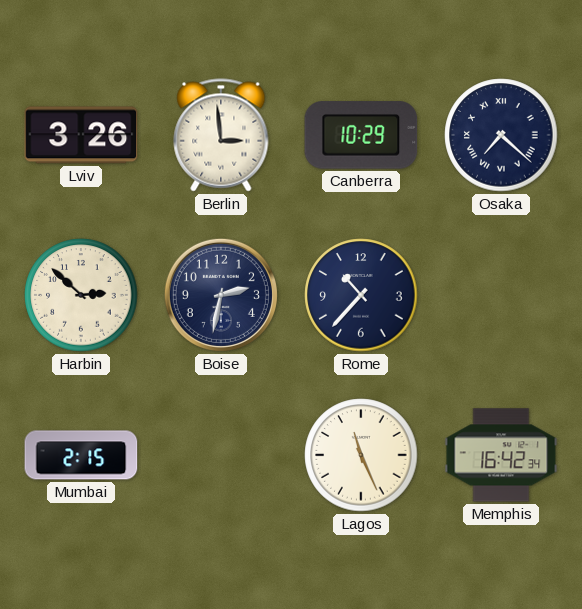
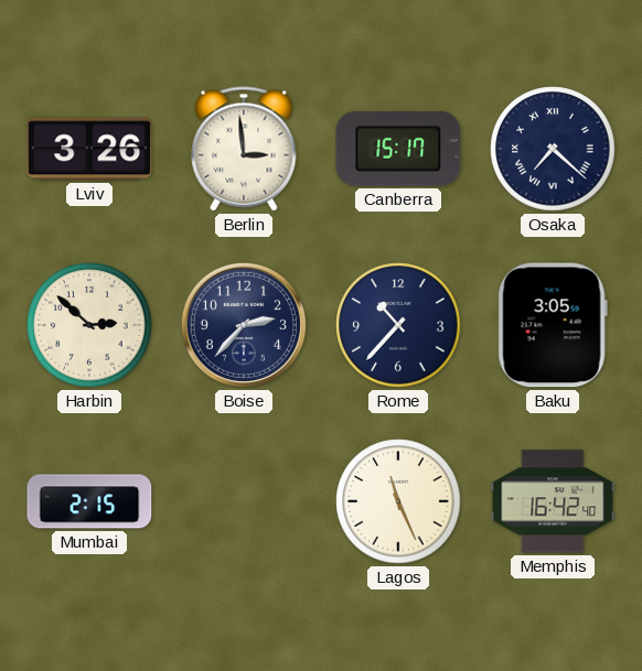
Canberra: 10:29 -> 15:17 (398, 149)
Boise: 2:32 -> 2:37 (244, 325)
Baku: none -> 3:05 (553, 325)
Memphis: 16:42:34 -> 16:42:40 (553, 501)
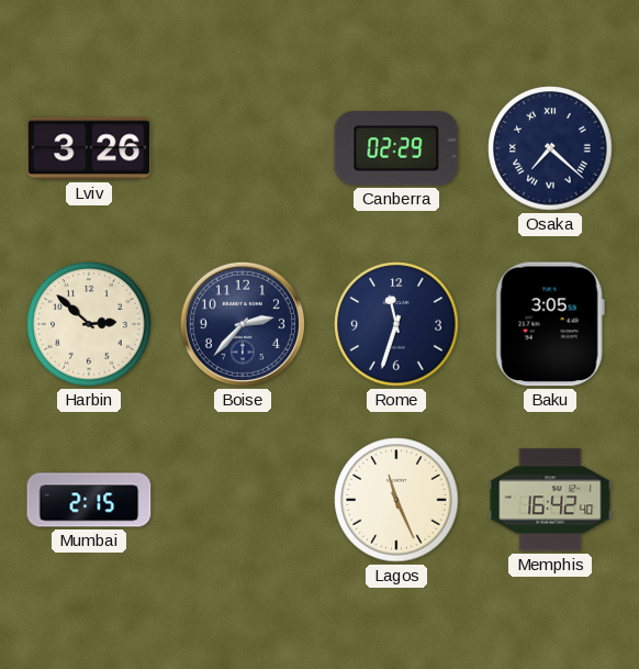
Berlin: 2:59 -> none (244, 149)
Canberra: 15:17 -> 02:29 (396, 148)
Rome: 10:37 -> 11:33 (396, 324)
